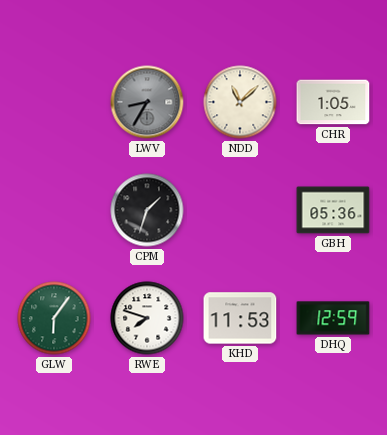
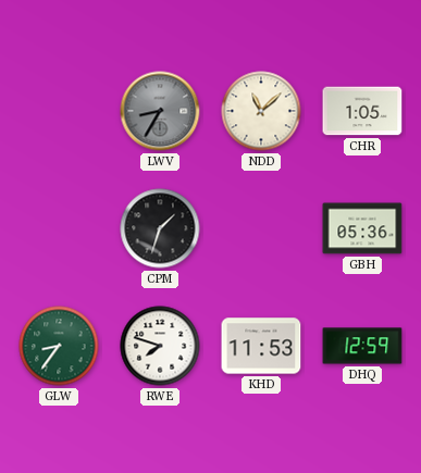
GLW: 6:06 -> 8:36 (59, 346)
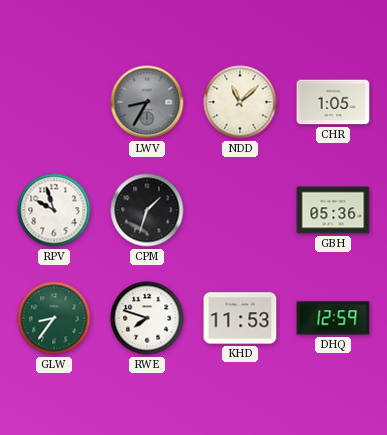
RPV: none -> 9:57 (54, 210)
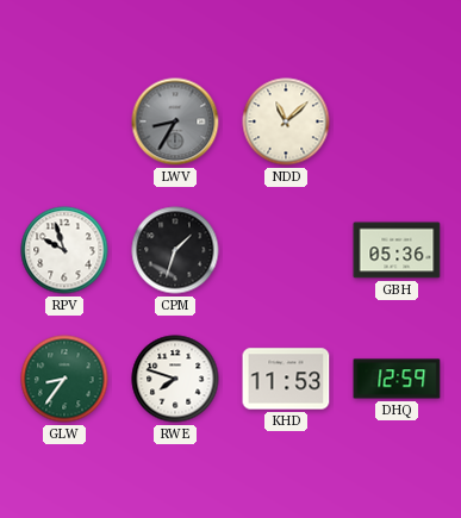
CHR: 1:05 -> none (333, 102)
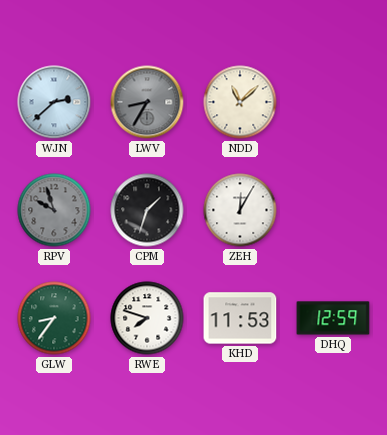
WJN: none -> 2:38 (54, 102)
RPV dial: white -> grey (54, 210)
ZEH: none -> 12:05 (240, 210)
GBH: 05:36 -> none (397, 250)
